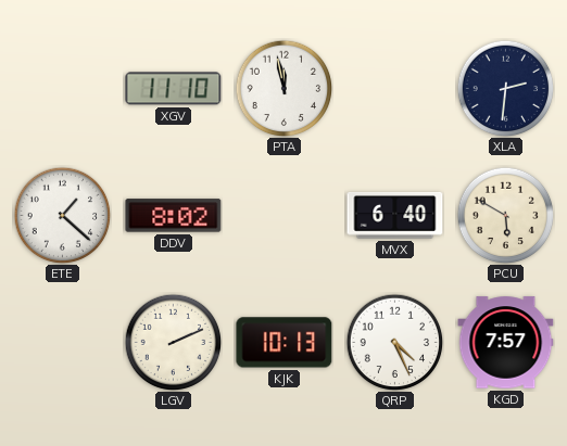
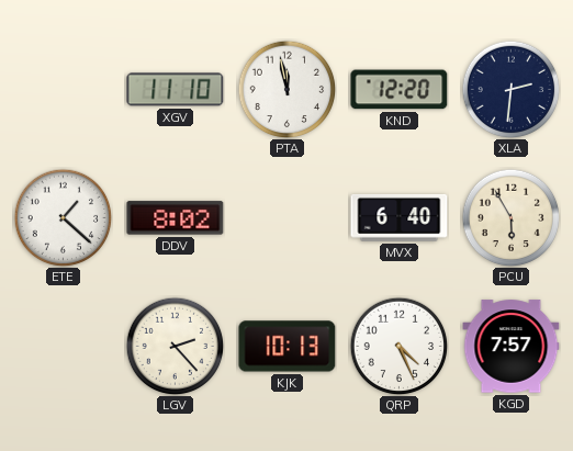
KND: none -> 12:20 (400, 90)
PCU: 5:50 -> 5:55 (510, 217)
LGV: 2:11 -> 2:23 (175, 346)
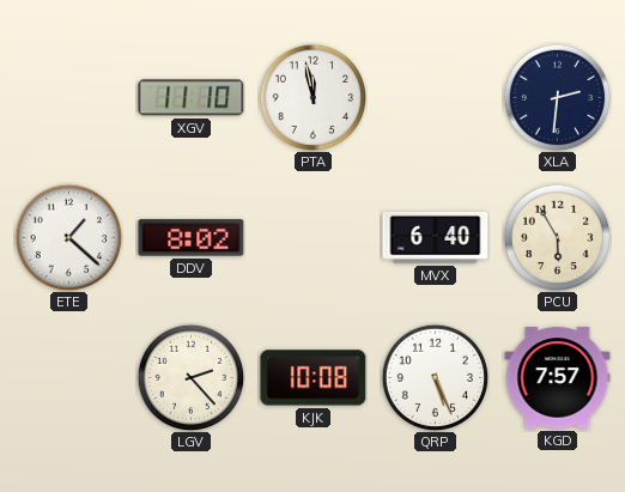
KND: 12:20 -> none (400, 90)
KJK: 10:13 -> 10:08 (314, 378)
QRP: 4:26 -> 5:26 (435, 377)
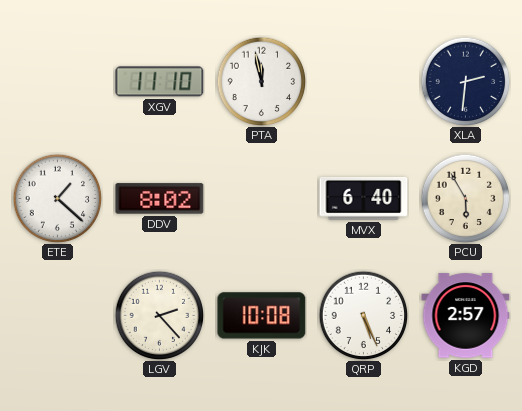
KGD: 7:57 -> 2:57 (466, 316)
